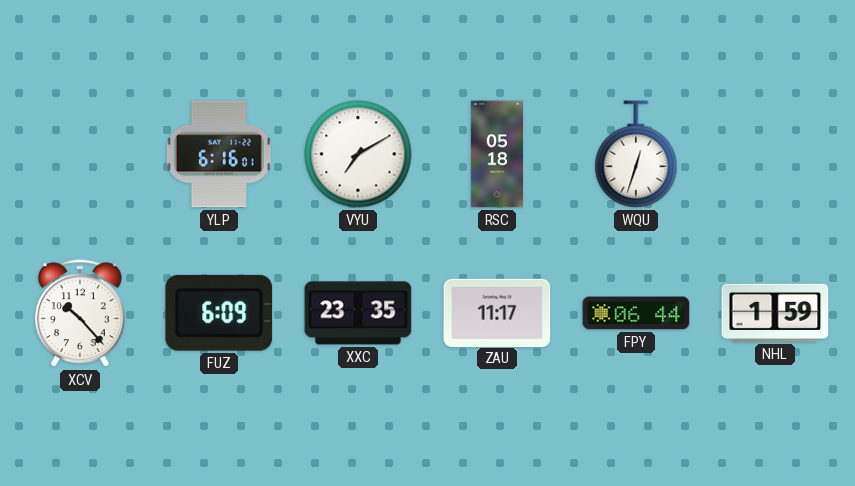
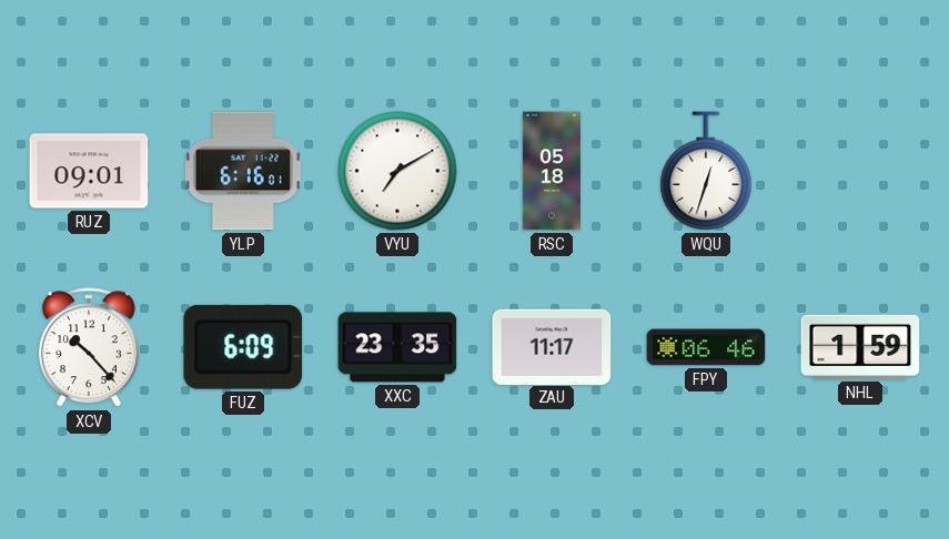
RUZ: none -> 09:01 (89, 171)
FPY: 06:44 -> 06:46 (706, 347)
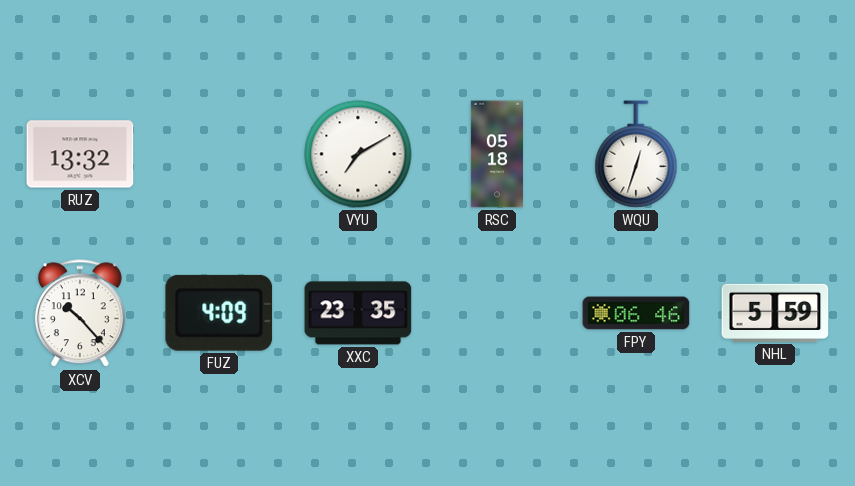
RUZ: 09:01 -> 13:32 (80, 154)
YLP: 6:16 -> none (243, 171)
FUZ: 6:09 -> 4:09 (219, 313)
ZAU: 11:17 -> none (552, 346)
NHL: 1:59 -> 5:59 (775, 313)
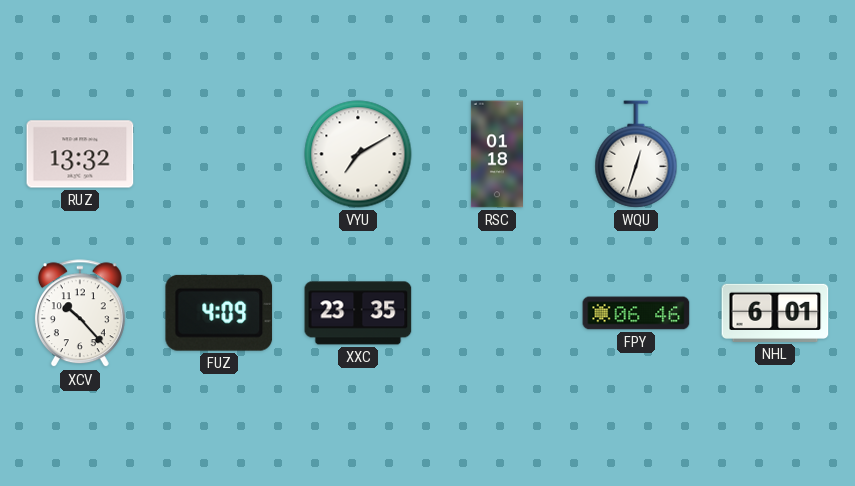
RSC: 05:18 -> 01:18 (497, 154)
NHL: 5:59 -> 6:01 (775, 313)
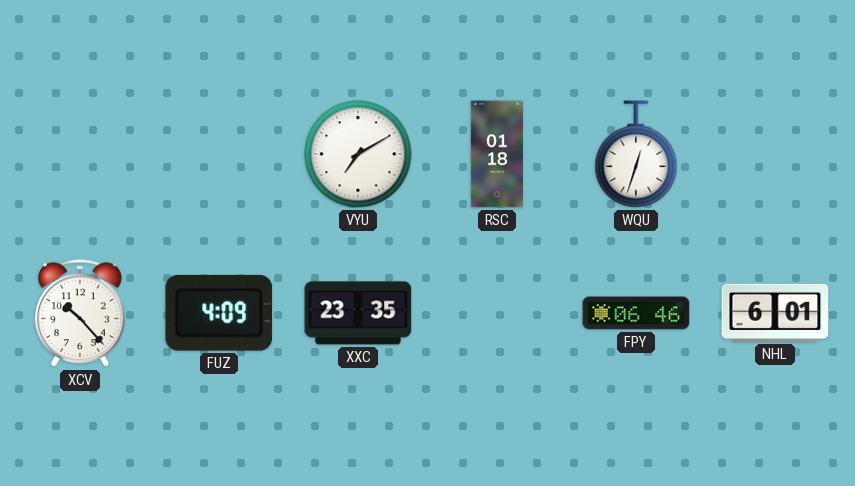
RUZ: 13:32 -> none (80, 154)
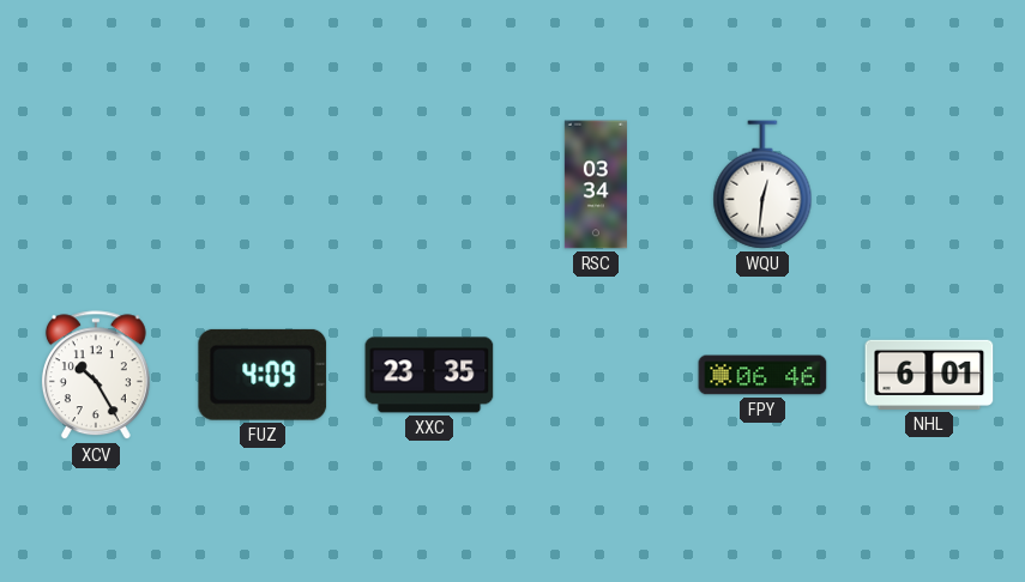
VYU: 7:10 -> none (358, 154)
RSC: 01:18 -> 03:34 (596, 184)
WQU: 12:33 -> 12:31 (762, 184)
XCV: 10:23 -> 10:25 (96, 376)
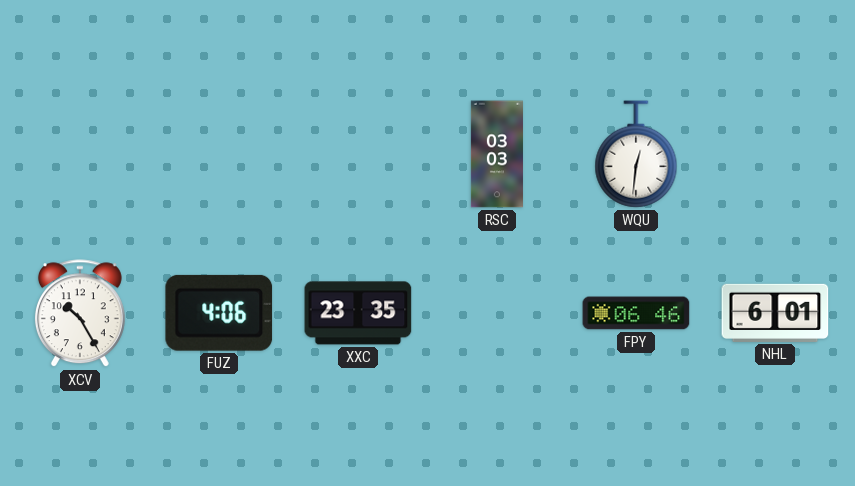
RSC: 03:34 -> 03:03 (497, 154)
FUZ: 4:09 -> 4:06 (219, 313)
